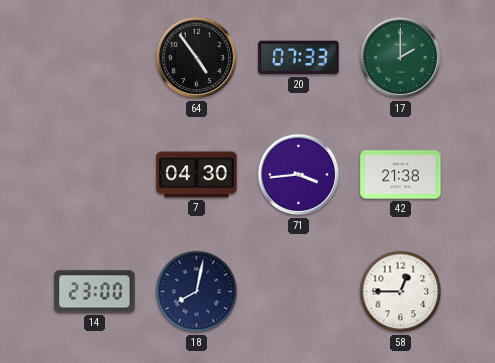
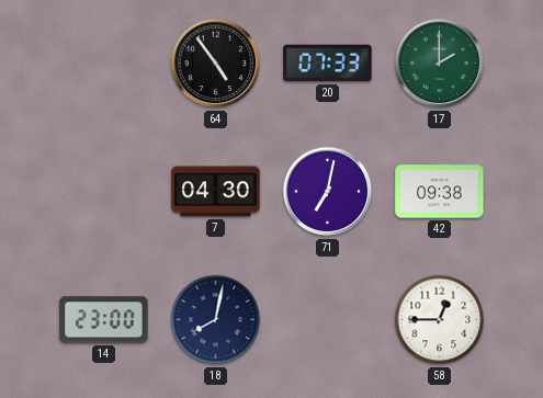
71: 3:44 -> 7:02 (328, 192)
42: 21:38 -> 09:38 (440, 192)
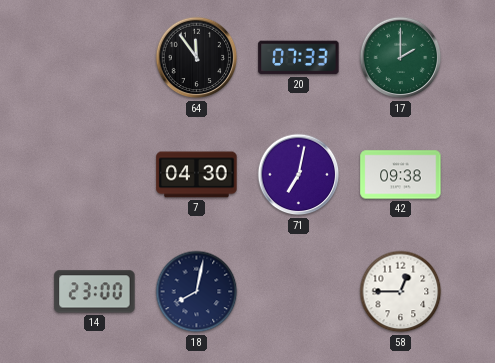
64: 4:54 -> 11:54 (197, 58)
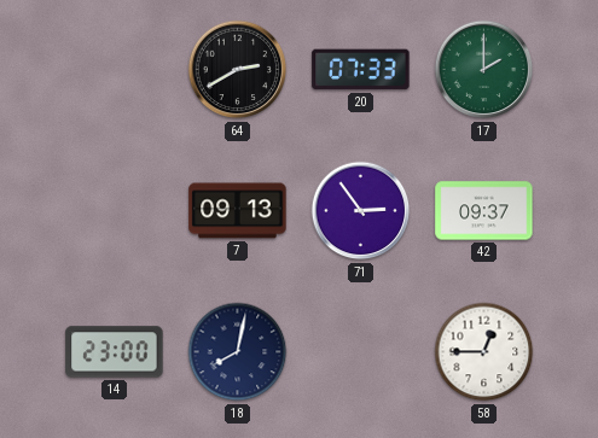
64: 11:54 -> 2:40 (238, 70)
7: 04:30 -> 09:13 (238, 211)
71: 7:02 -> 2:54 (361, 211)
42: 09:38 -> 09:37 (484, 211)
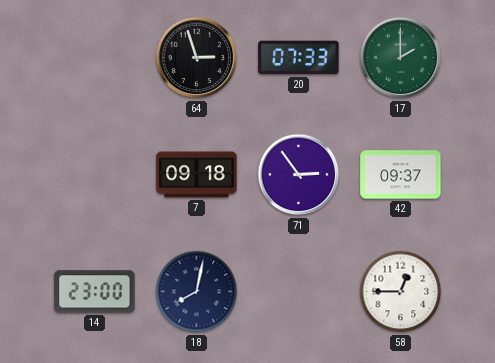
64: 2:40 -> 2:57 (197, 58)
7: 09:13 -> 09:18 (197, 175)
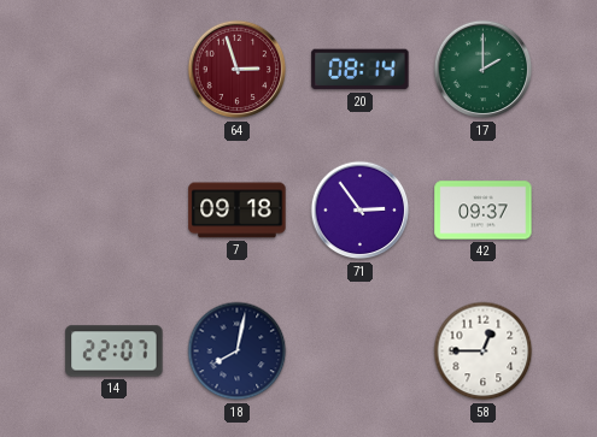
64 dial: black -> burgundy (238, 70)
20: 07:33 -> 08:14 (361, 70)
14: 23:00 -> 22:07 (115, 352)
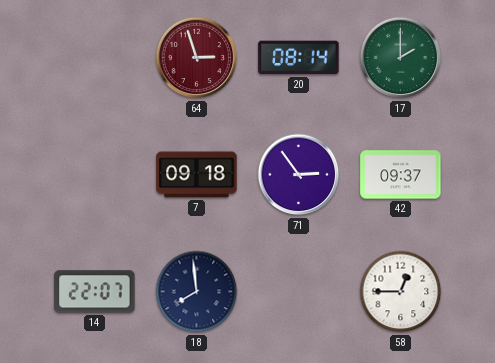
18: 8:02 -> 7:59 (197, 292)
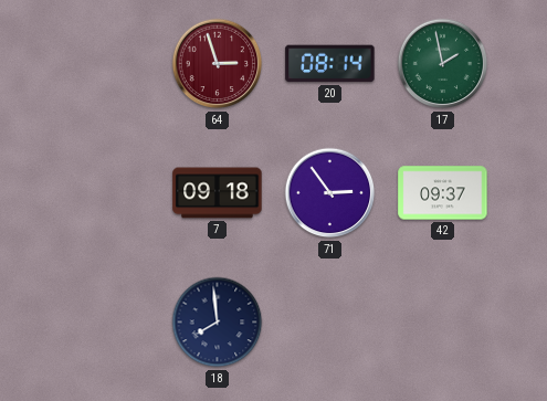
17: 2:00 -> 1:58 (443, 64)
14: 22:07 -> none (95, 292)
58: 12:45 -> none (401, 292)
